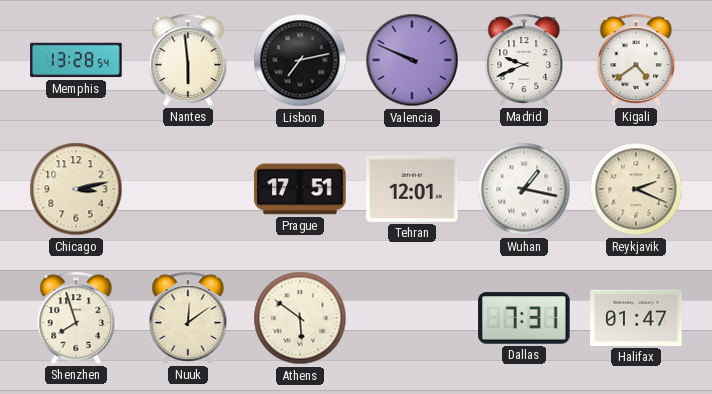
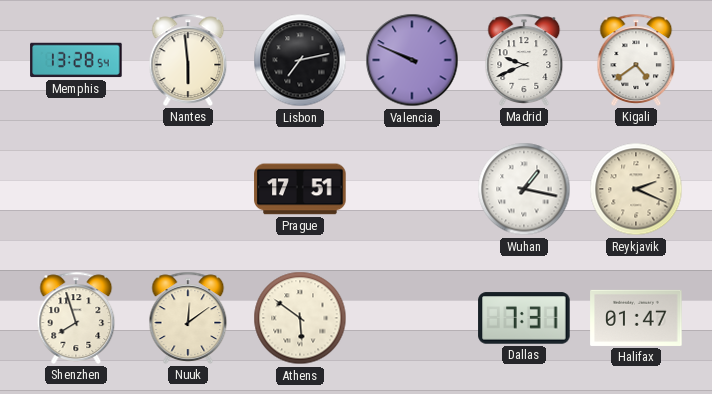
Chicago: 3:13 -> none (76, 189)
Tehran: 12:01 -> none (412, 189)
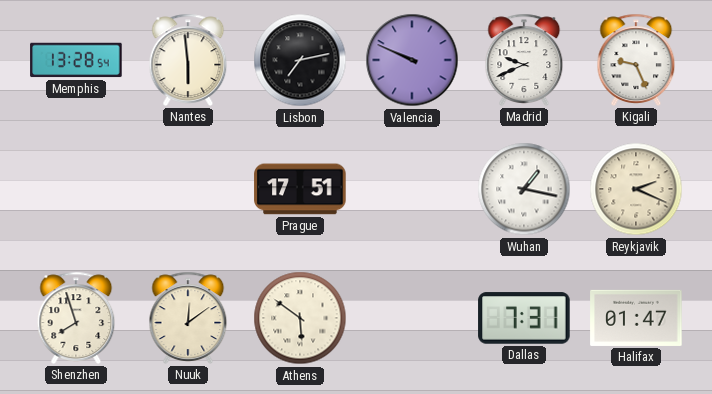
Kigali: 4:39 -> 9:26 (636, 60)
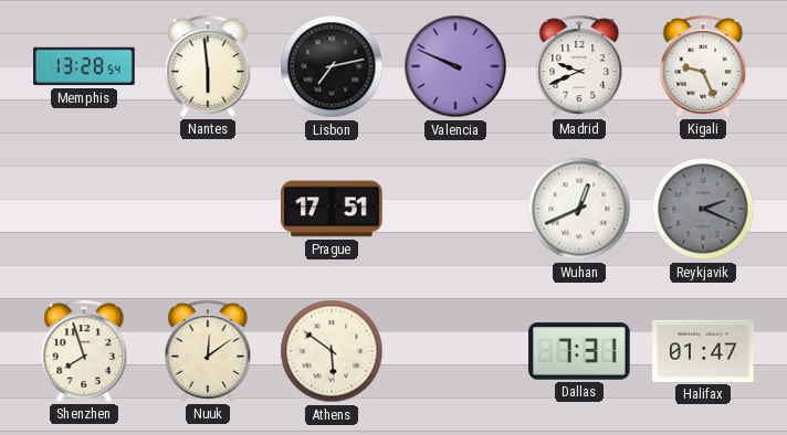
Wuhan: 1:17 -> 12:41 (579, 209)
Reykjavik dial: cream -> grey (703, 209)
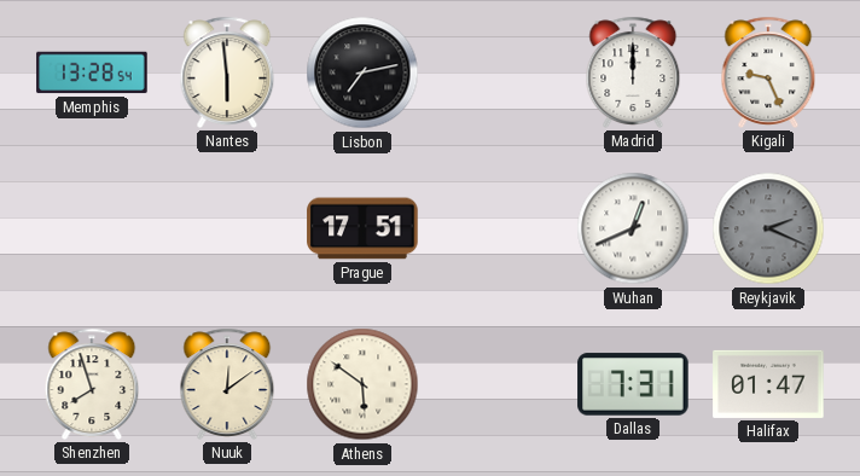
Valencia: 9:49 -> none (455, 66)
Madrid: 9:41 -> 12:00 (633, 72)
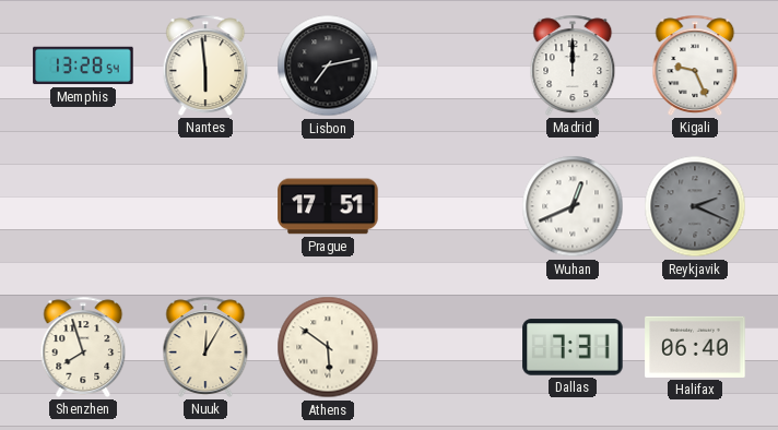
Nuuk: 12:09 -> 12:05 (205, 347)
Halifax: 01:47 -> 06:40 (695, 347)
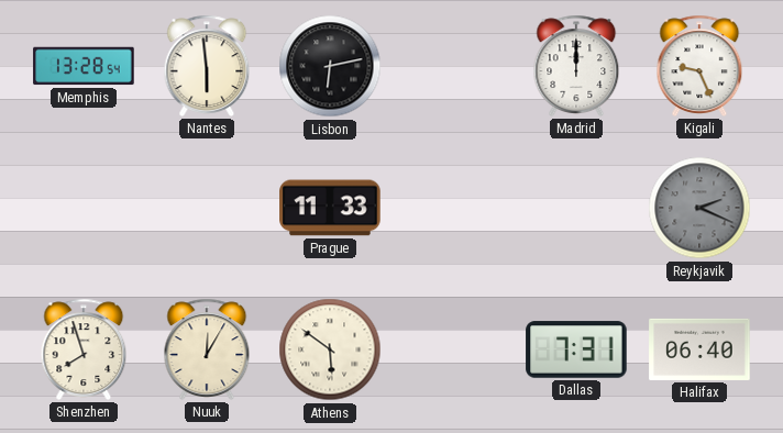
Lisbon: 7:13 -> 6:13 (330, 66)
Prague: 17:51 -> 11:33 (330, 208)
Wuhan: 12:41 -> none (573, 206)
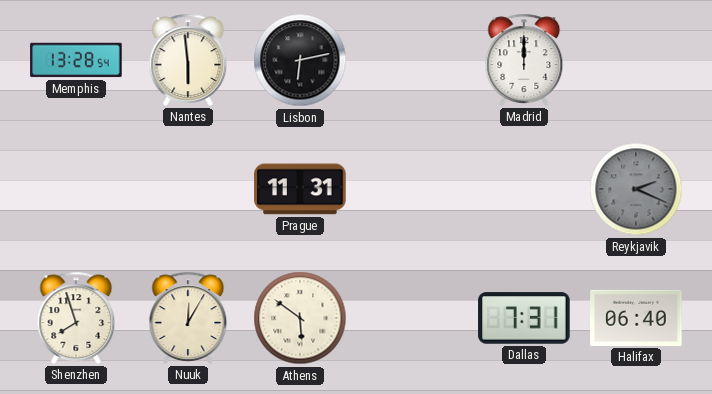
Kigali: 9:26 -> none (699, 66)
Prague: 11:33 -> 11:31 (300, 189)
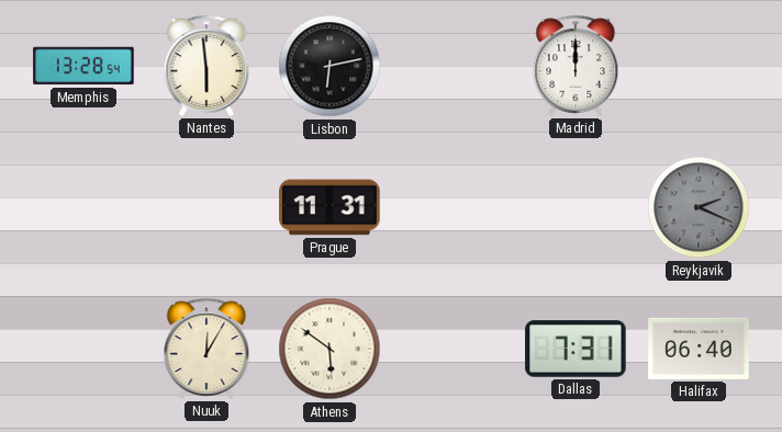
Shenzhen: 7:57 -> none (76, 318)
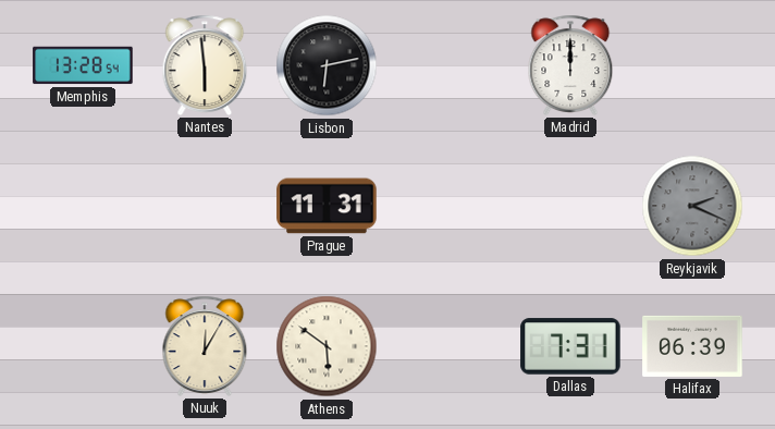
Halifax: 06:40 -> 06:39 (692, 346)
